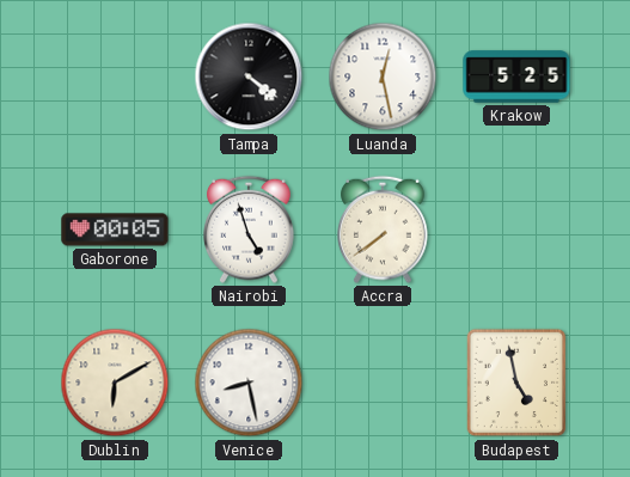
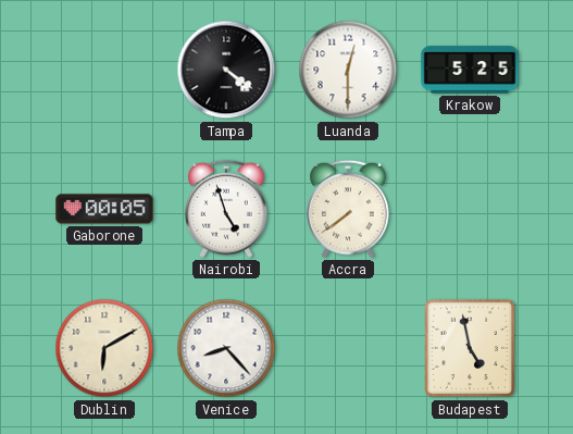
Luanda: 12:28 -> 12:30 (348, 70)
Venice: 8:28 -> 8:23 (226, 348)
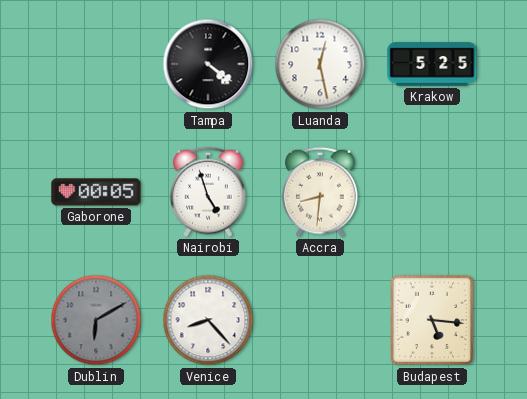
Luanda: 12:30 -> 12:28 (320, 64)
Accra: 7:39 -> 8:31 (321, 192)
Dublin dial: cream -> grey (96, 320)
Budapest: 4:58 -> 5:16 (432, 320)
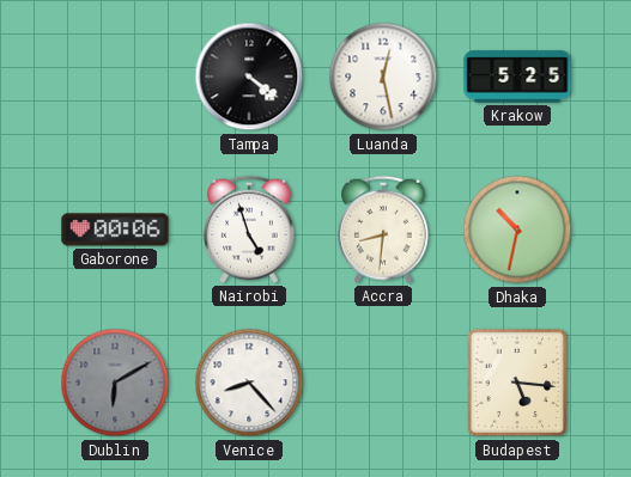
Gaborone: 00:05 -> 00:06 (115, 230)
Dhaka: none -> 10:32 (517, 230)
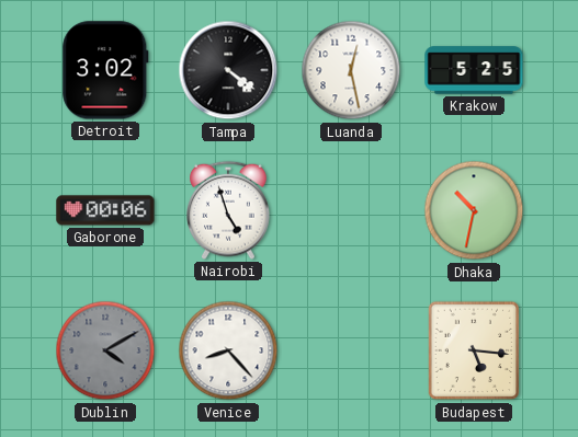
Detroit: none -> 3:02 (105, 70)
Accra: 8:31 -> none (384, 230)
Dublin: 6:10 -> 4:10 (105, 350)
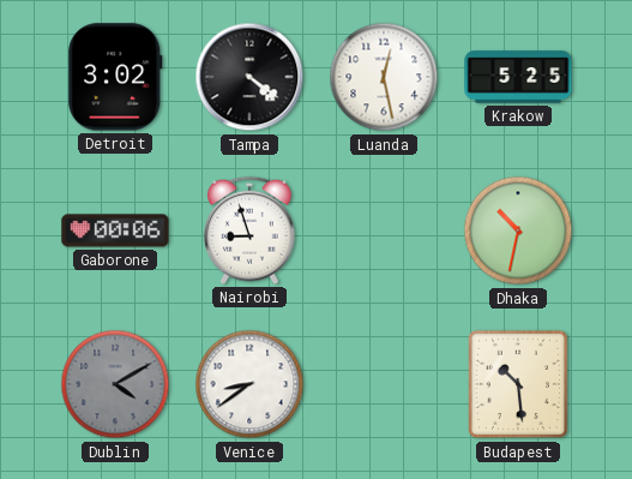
Nairobi: 4:57 -> 8:57 (251, 230)
Venice: 8:23 -> 8:39 (249, 384)
Budapest: 5:16 -> 10:29 (518, 384)
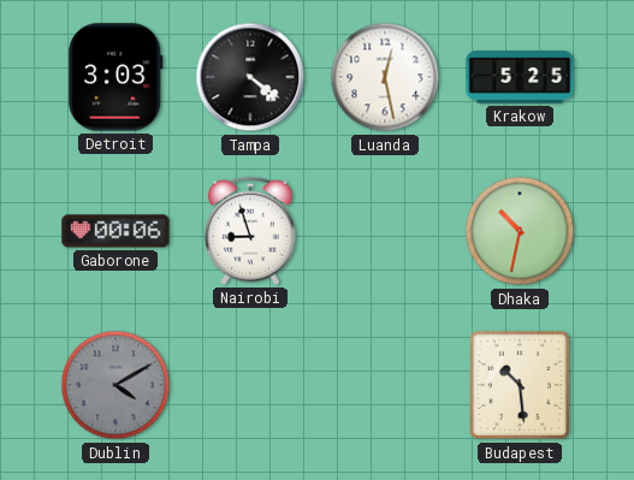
Detroit: 3:02 -> 3:03 (115, 77)
Venice: 8:39 -> none (249, 384)
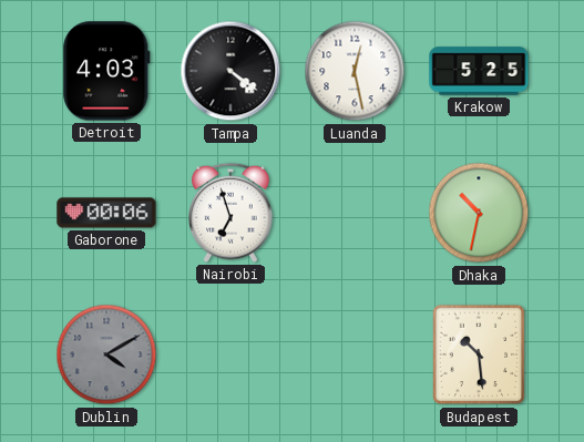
Detroit: 3:03 -> 4:03 (106, 71)
Nairobi: 8:57 -> 6:57 (232, 213)
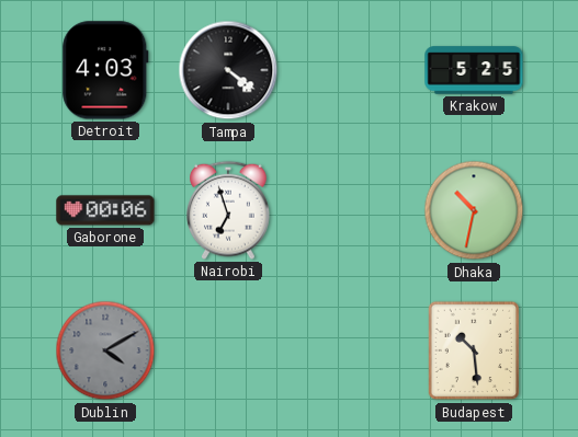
Luanda: 12:28 -> none (355, 71)
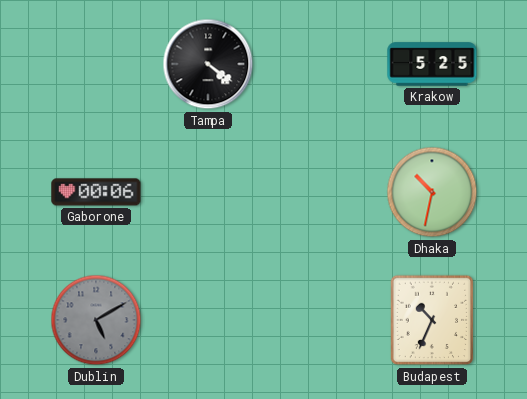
Detroit: 4:03 -> none (105, 70)
Nairobi: 6:57 -> none (229, 210)
Dublin: 4:10 -> 5:10 (96, 320)
Budapest: 10:29 -> 10:34 (432, 320)
